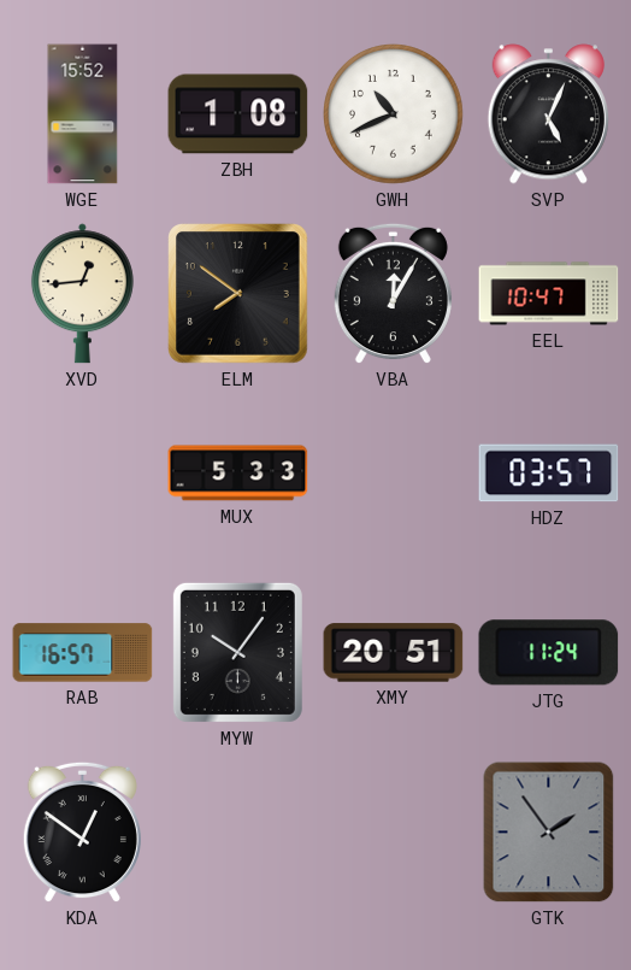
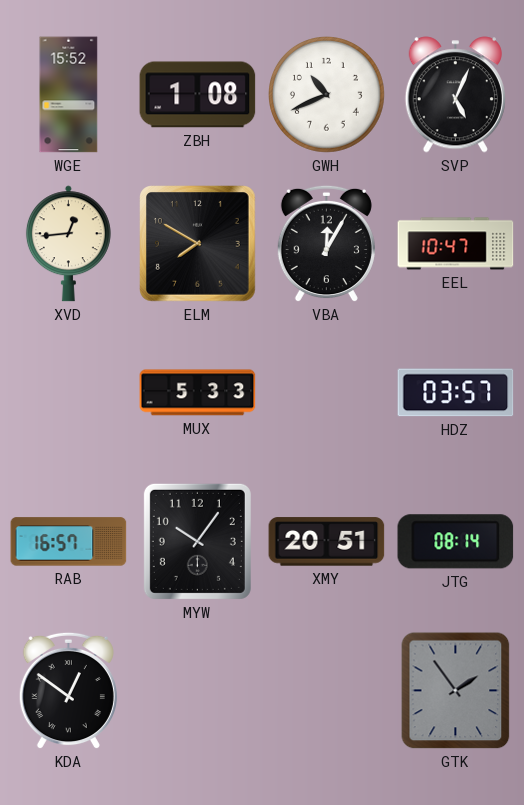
ELM: 7:51 -> 7:50 (198, 244)
JTG: 11:24 -> 08:14 (456, 542)
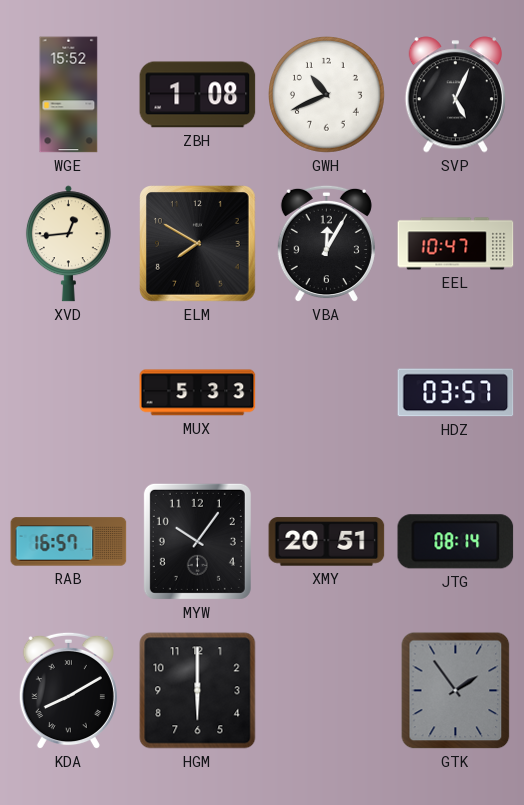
KDA: 12:51 -> 8:10 (68, 691)
HGM: none -> 6:00 (198, 691)
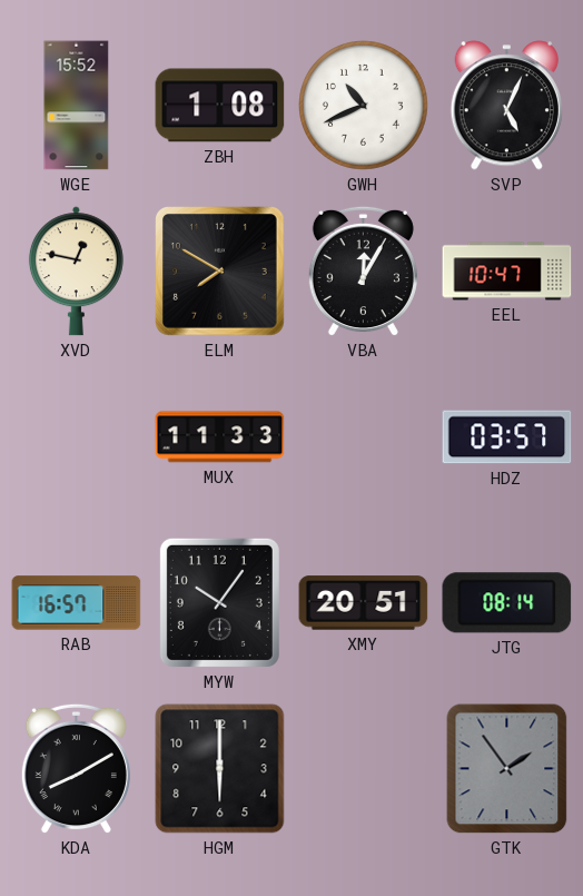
XVD: 12:44 -> 12:47 (76, 272)
MUX: 5:33 -> 11:33 (220, 437)
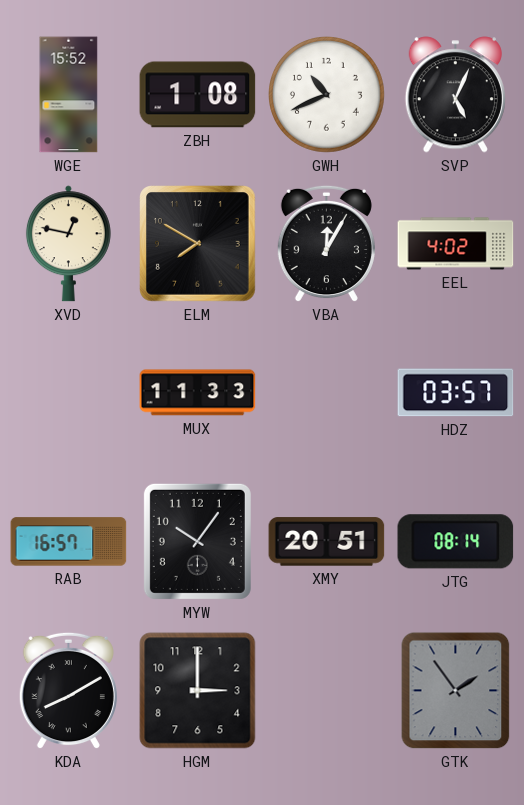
EEL: 10:47 -> 4:02 (456, 244)
HGM: 6:00 -> 3:00 (198, 691)
